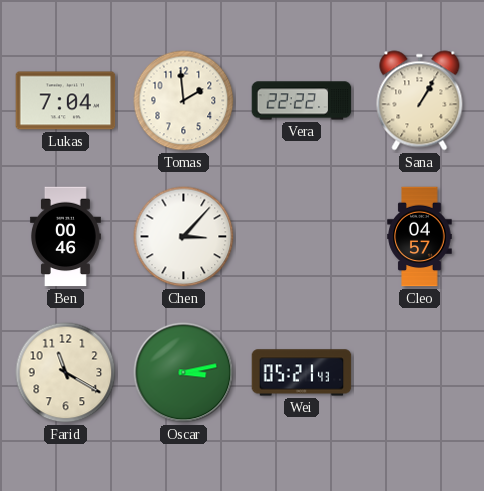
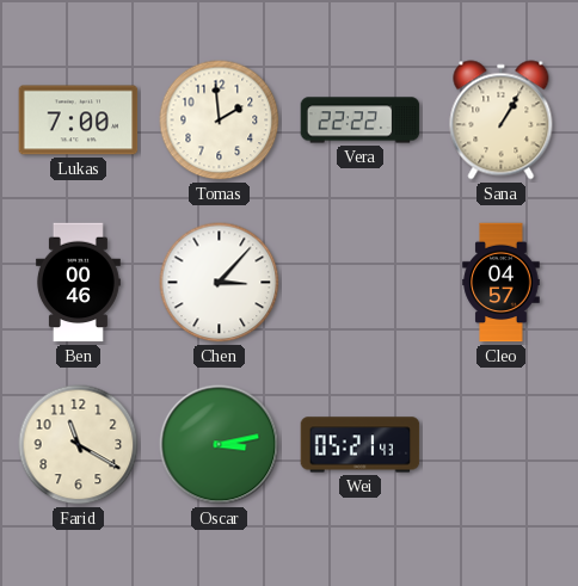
Lukas: 7:04 -> 7:00 (79, 121)
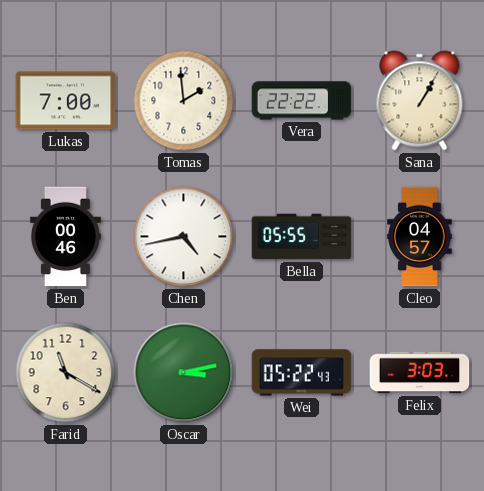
Chen: 3:07 -> 4:43 (184, 237)
Bella: none -> 05:55 (302, 237)
Wei: 05:21 -> 05:22 (302, 373)
Felix: none -> 3:03 (420, 373)
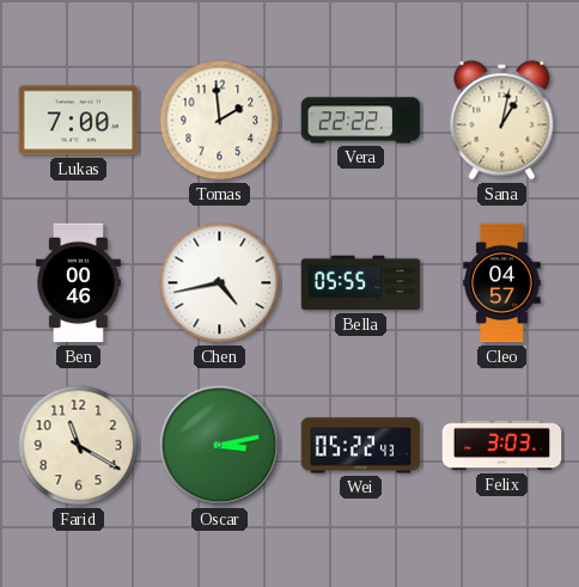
Sana: 1:05 -> 1:02 (502, 121)
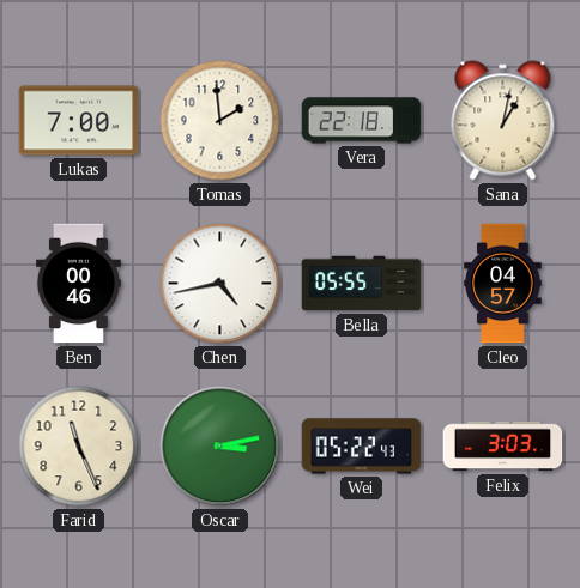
Vera: 22:22 -> 22:18 (362, 121)
Farid: 11:20 -> 11:26 (79, 447)
